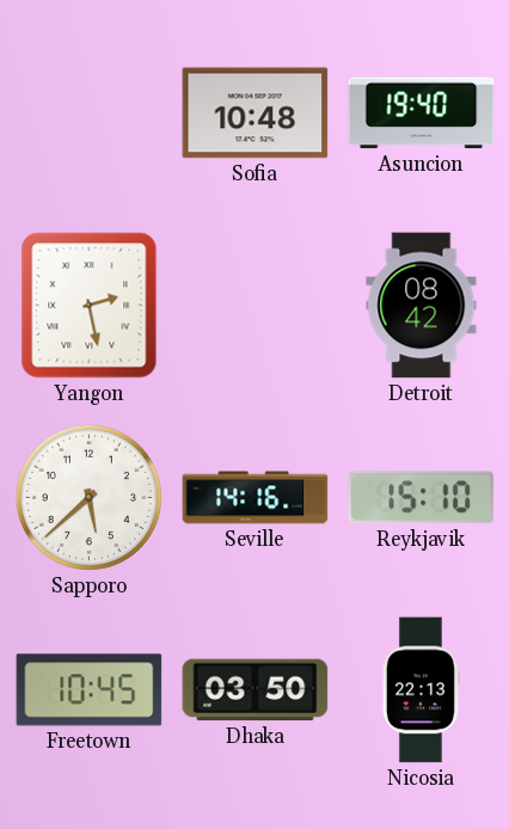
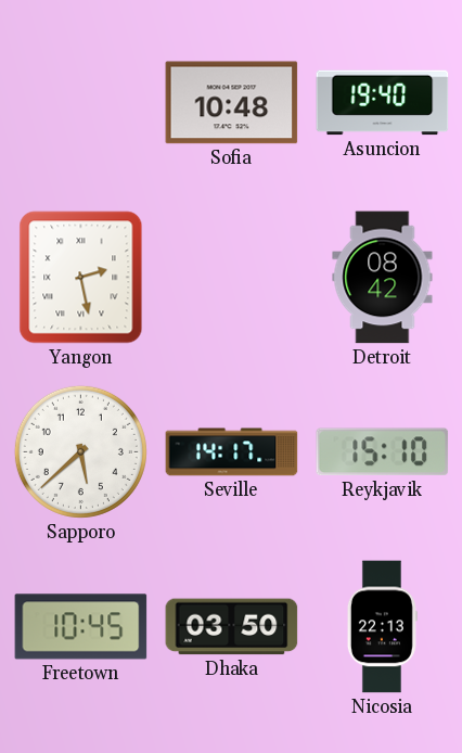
Seville: 14:16 -> 14:17 (232, 452)
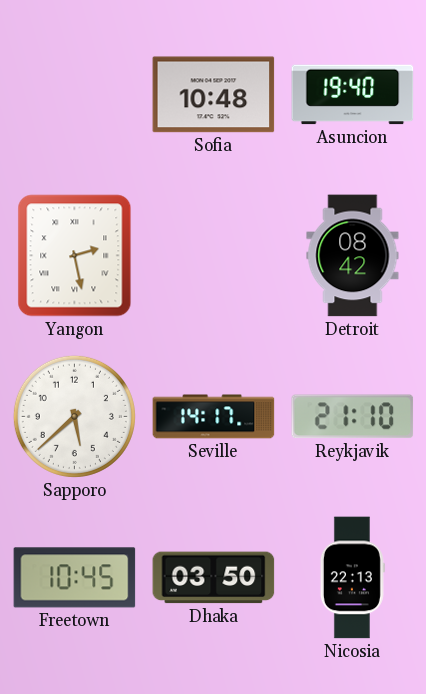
Reykjavik: 15:10 -> 21:10 (353, 417)
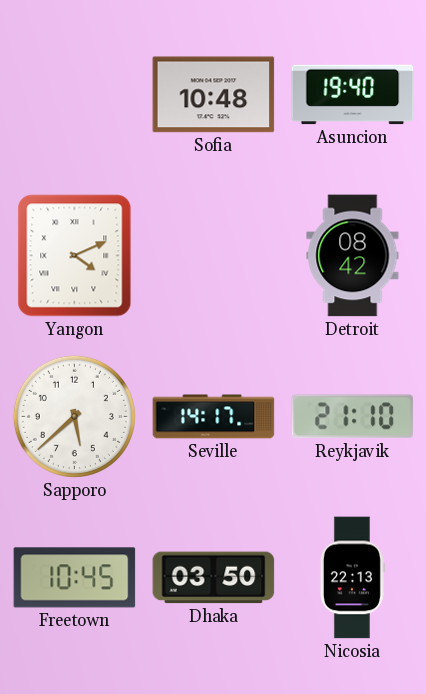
Yangon: 2:28 -> 4:11 (75, 256)
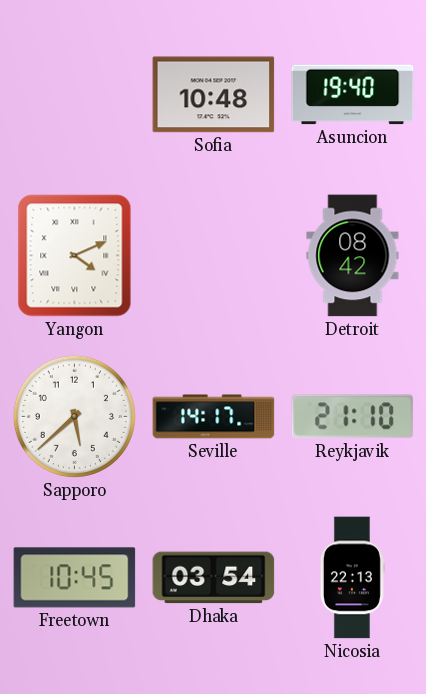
Dhaka: 03:50 -> 03:54 (214, 578)
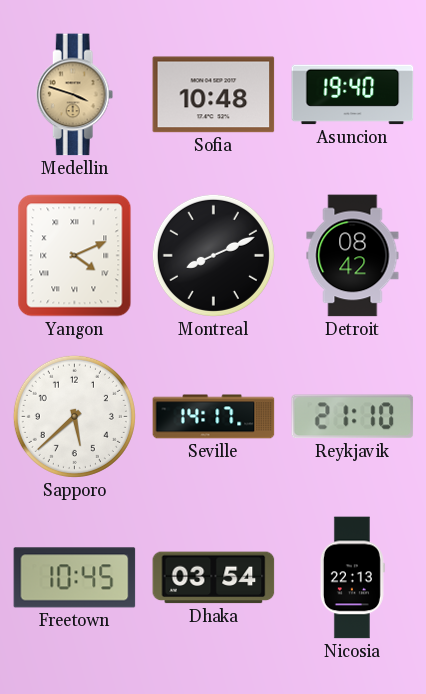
Medellin: none -> 3:48 (75, 95)
Montreal: none -> 8:11 (213, 255)
